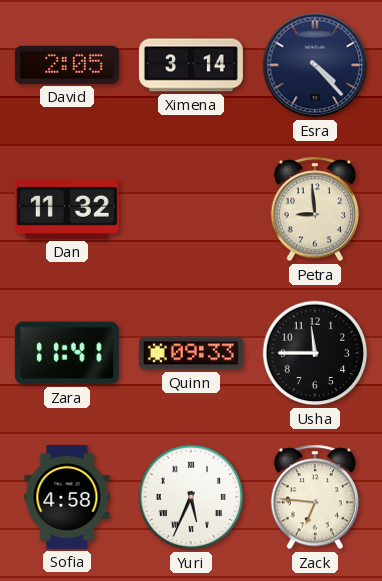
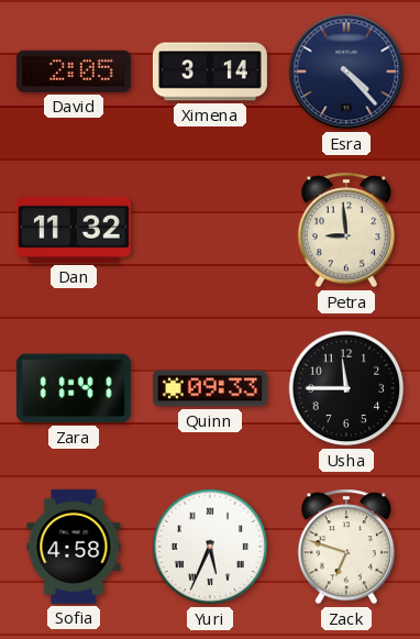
Zack: 6:46 -> 6:48 (345, 547)
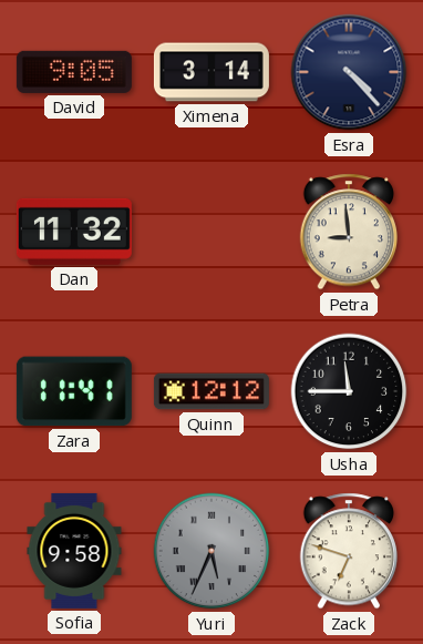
David: 2:05 -> 9:05 (74, 72)
Quinn: 09:33 -> 12:12 (211, 391)
Sofia: 4:58 -> 9:58 (74, 551)
Yuri dial: white -> grey (211, 551)
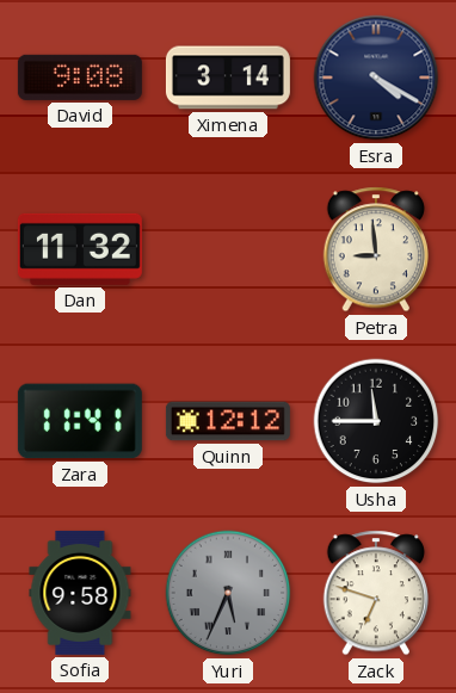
David: 9:05 -> 9:08 (80, 78)
Esra: 4:23 -> 4:20 (376, 78)
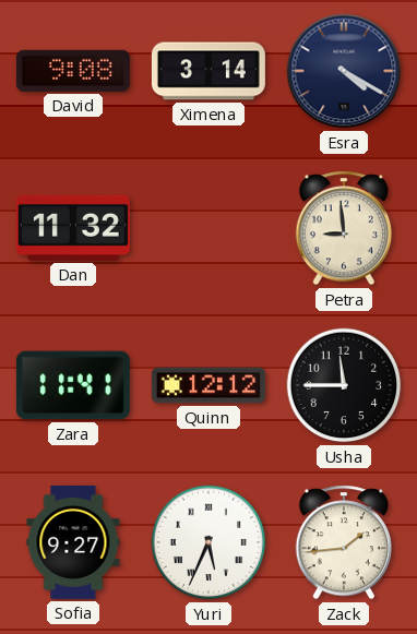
Sofia: 9:58 -> 9:27 (73, 542)
Yuri dial: grey -> white (208, 542)
Zack: 6:48 -> 1:44 (343, 542)
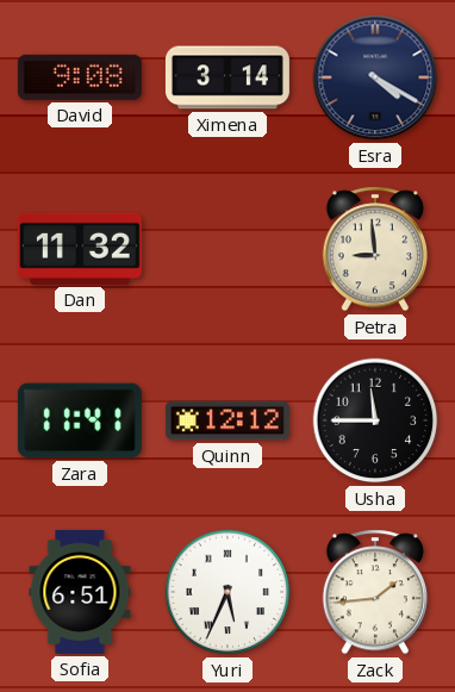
Sofia: 9:27 -> 6:51 (80, 592)
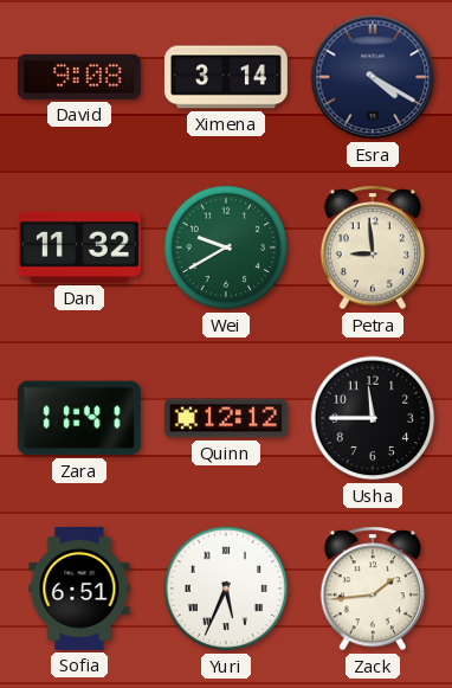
Wei: none -> 9:40 (226, 247)
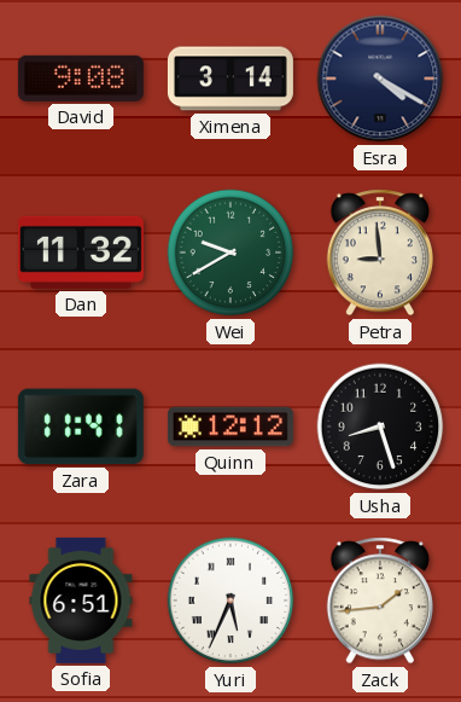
Usha: 11:45 -> 8:27 (380, 427)
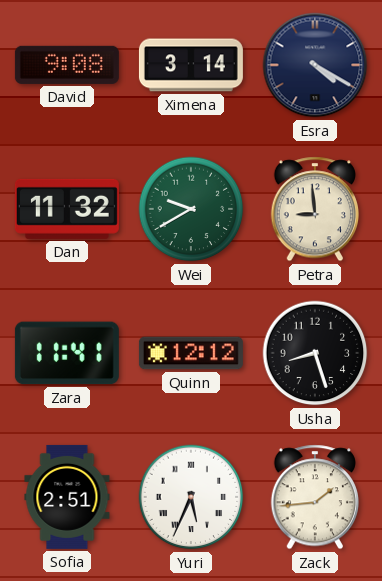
Sofia: 6:51 -> 2:51 (67, 497)
